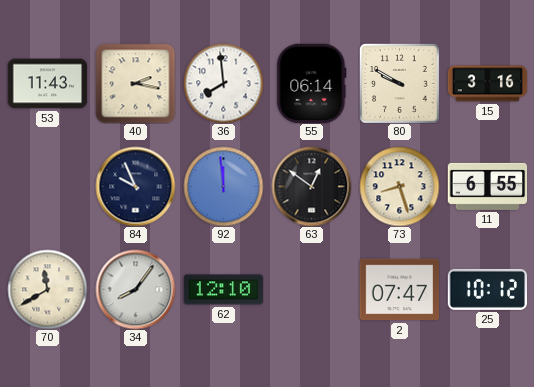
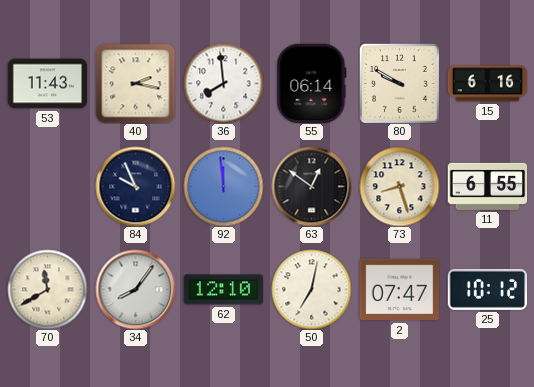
15: 3:16 -> 6:16 (487, 84)
50: none -> 7:02 (311, 289)
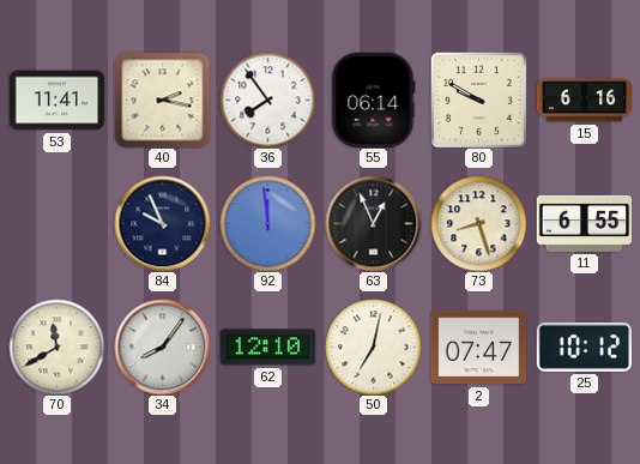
53: 11:43 -> 11:41 (56, 101)
36: 7:59 -> 7:54 (267, 100)
63: 12:51 -> 12:56 (373, 223)
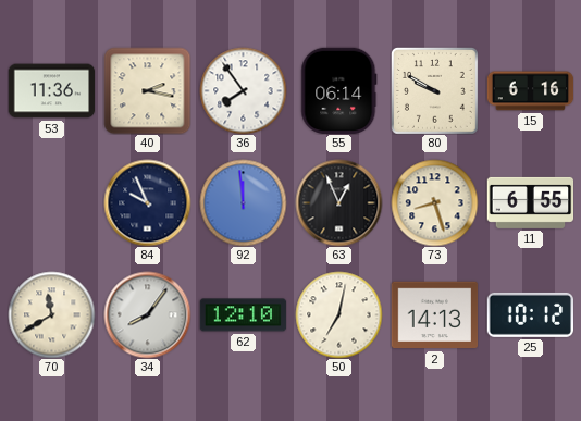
53: 11:41 -> 11:36 (51, 91)
2: 07:47 -> 14:13 (434, 315)
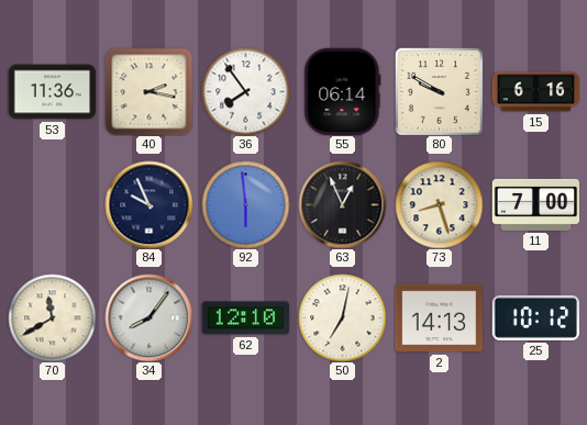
92: 11:59 -> 5:59 (245, 204)
11: 6:55 -> 7:00 (535, 204)
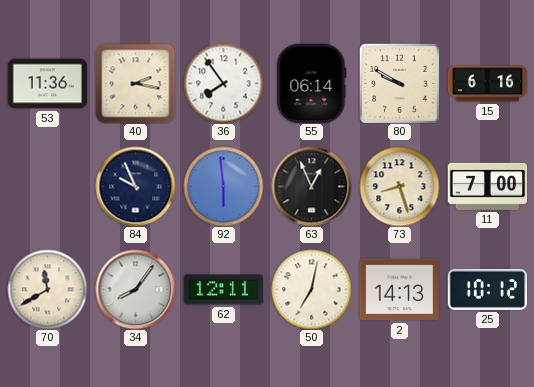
62: 12:10 -> 12:11 (223, 290)
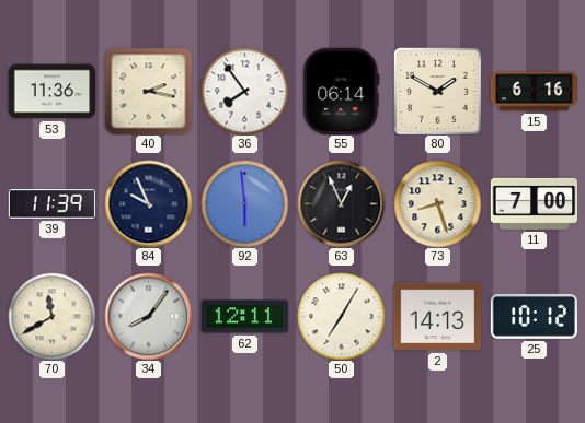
80: 9:50 -> 1:50 (437, 91)
39: none -> 11:39 (51, 204)
50: 7:02 -> 7:05 (341, 316)
